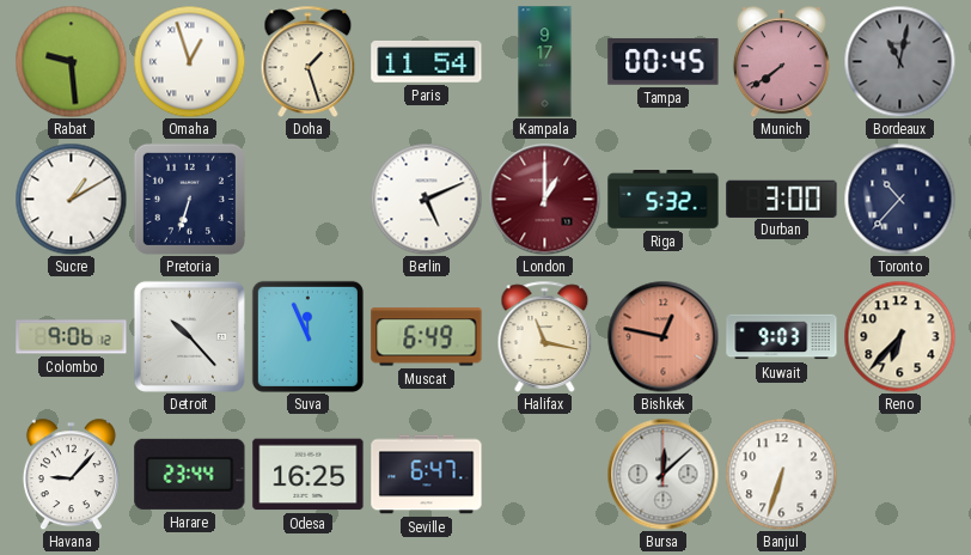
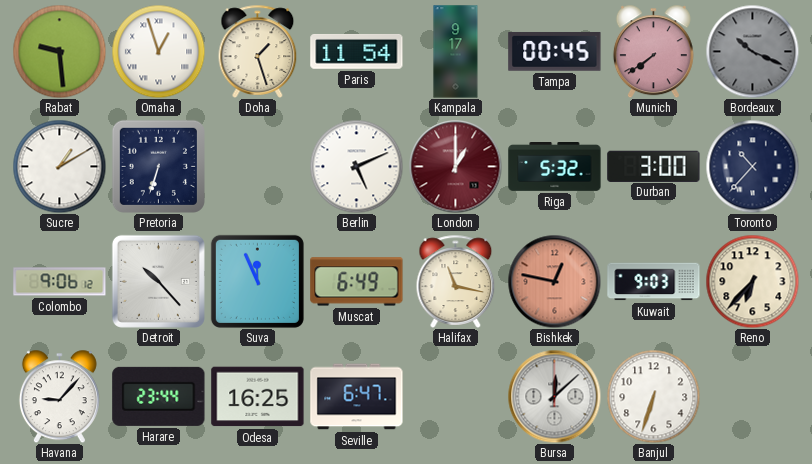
Bordeaux: 11:02 -> 10:19 (752, 51)
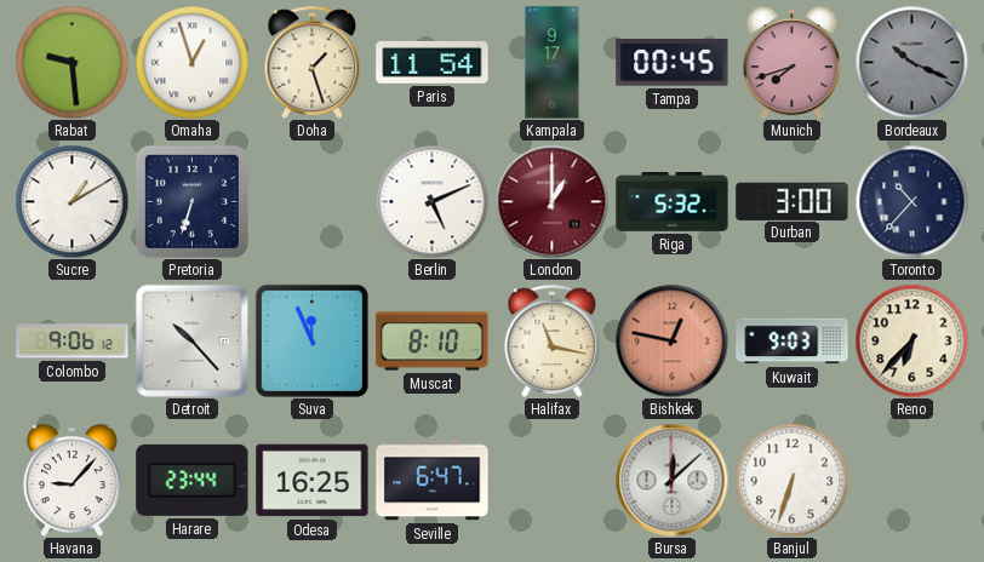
Munich: 7:39 -> 7:42 (791, 62)
Muscat: 6:49 -> 8:10 (433, 342)
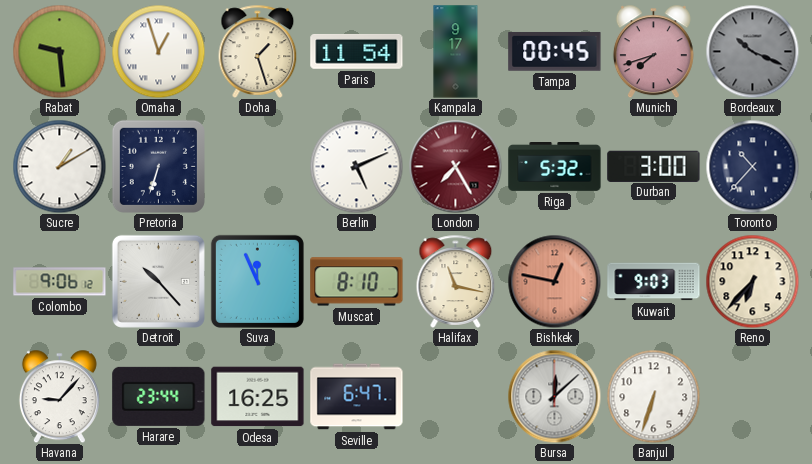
London: 1:00 -> 7:25 (455, 166)
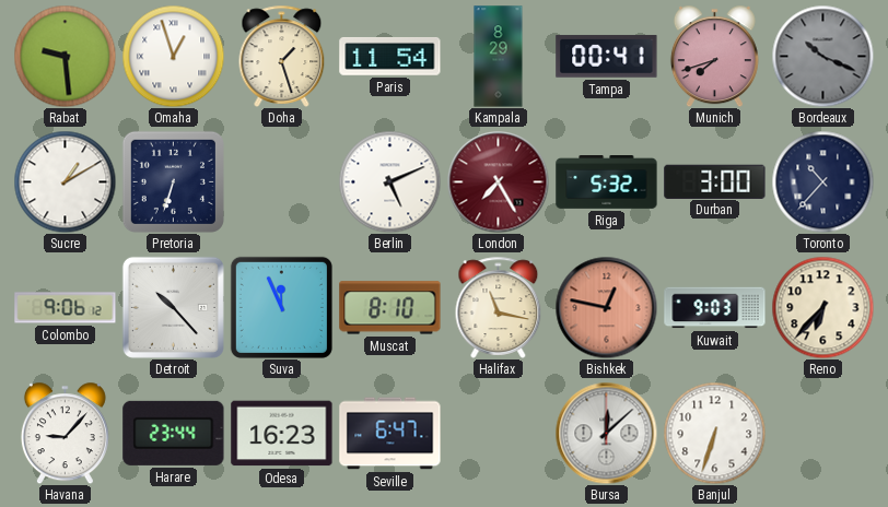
Kampala: 9:17 -> 8:29 (499, 57)
Tampa: 00:45 -> 00:41 (607, 56)
Odesa: 16:25 -> 16:23 (282, 434)
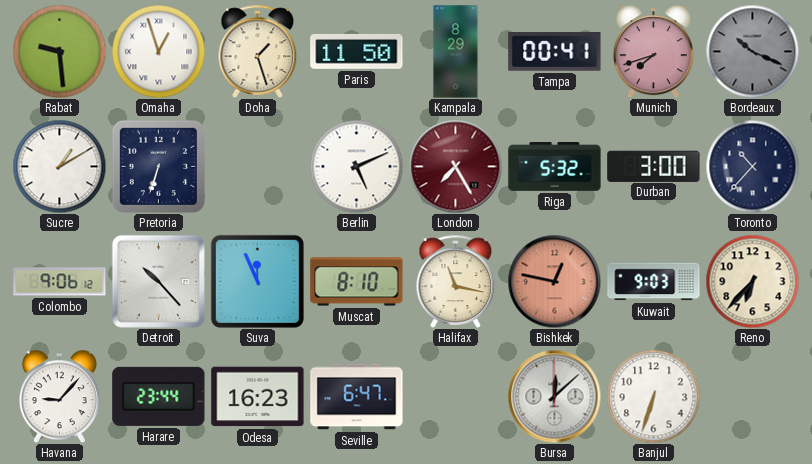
Paris: 11:54 -> 11:50 (357, 51)
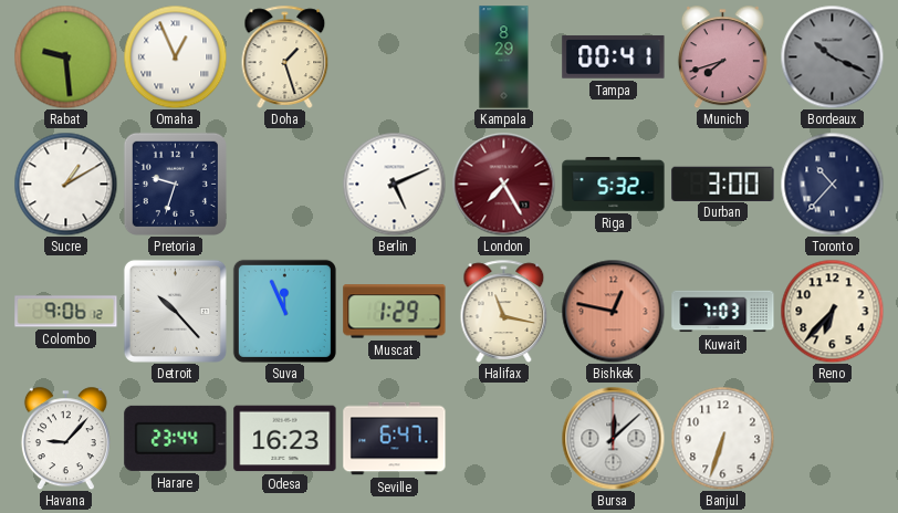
Omaha: 12:57 -> 12:56 (175, 56)
Paris: 11:50 -> none (357, 51)
Pretoria: 6:33 -> 9:33 (175, 184)
Muscat: 8:10 -> 1:29 (395, 312)
Kuwait: 9:03 -> 7:03 (723, 312)
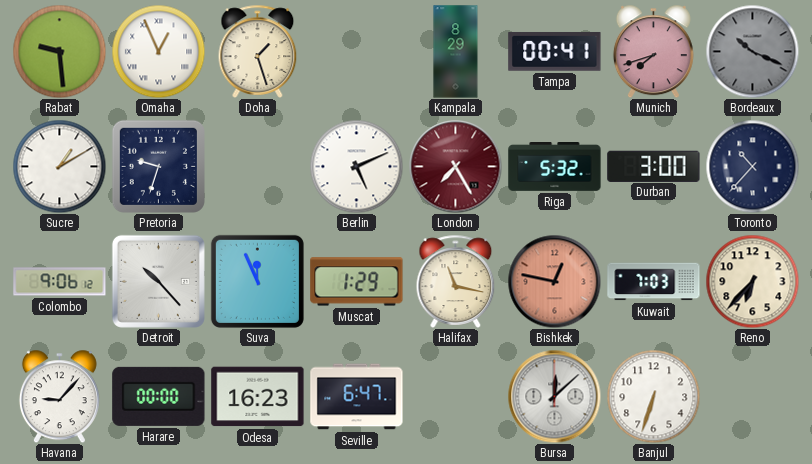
Harare: 23:44 -> 00:00 (159, 396)
